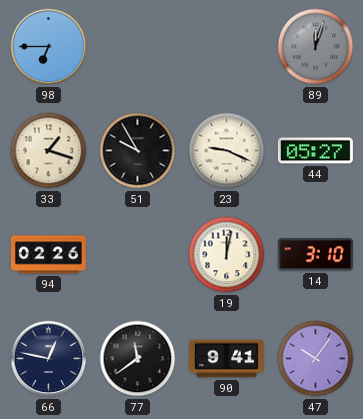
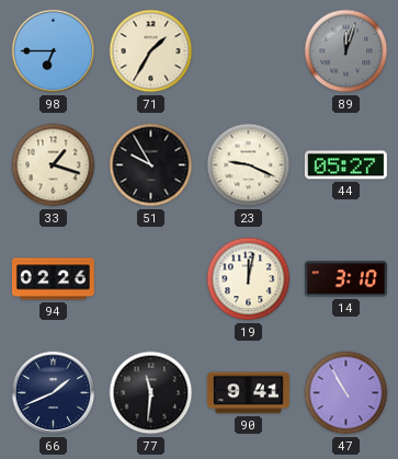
71: none -> 1:35 (151, 51)
66: 12:47 -> 1:41 (54, 393)
77: 11:39 -> 11:31 (151, 393)
47: 10:06 -> 10:55 (346, 393)
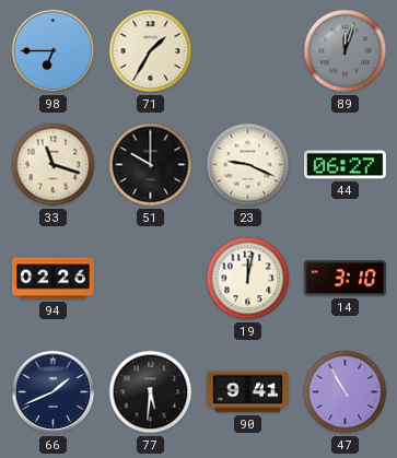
33: 1:18 -> 11:18 (54, 165)
51: 9:55 -> 10:00 (151, 165)
44: 05:27 -> 06:27 (345, 165)
77: 11:31 -> 5:31 (151, 392)
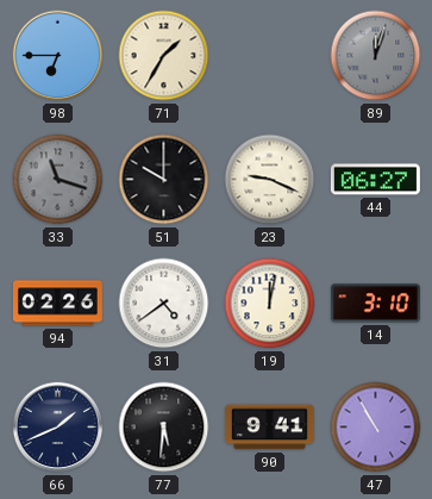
33 dial: cream -> grey (58, 180)
31: none -> 4:39 (164, 304)
